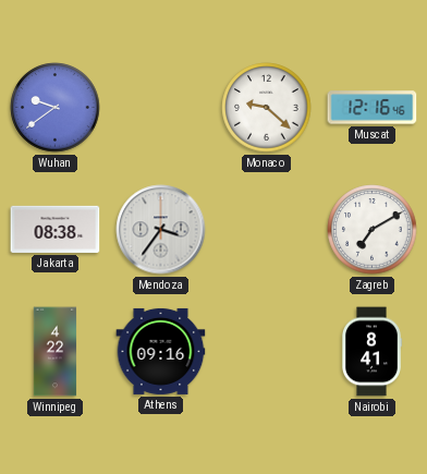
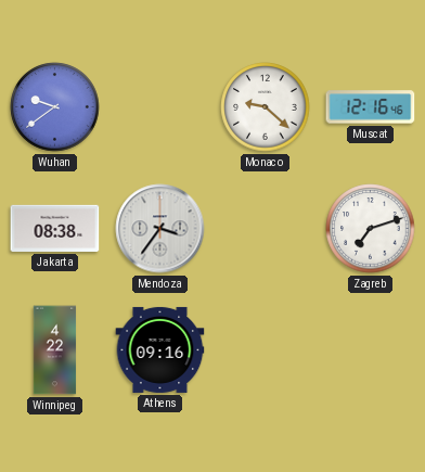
Zagreb: 7:10 -> 7:12 (371, 229)
Nairobi: 8:41 -> none (370, 352)
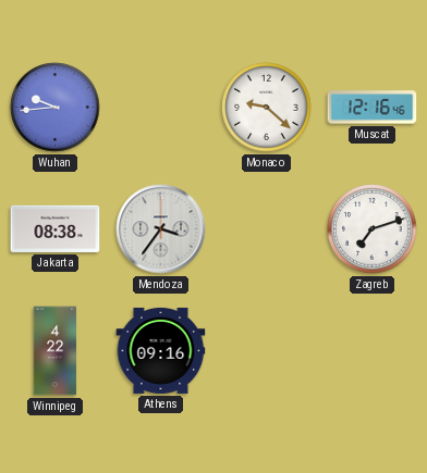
Wuhan: 9:39 -> 9:44 (56, 108)
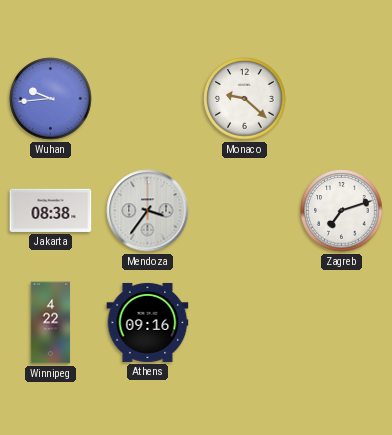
Muscat: 12:16 -> none (373, 108)
